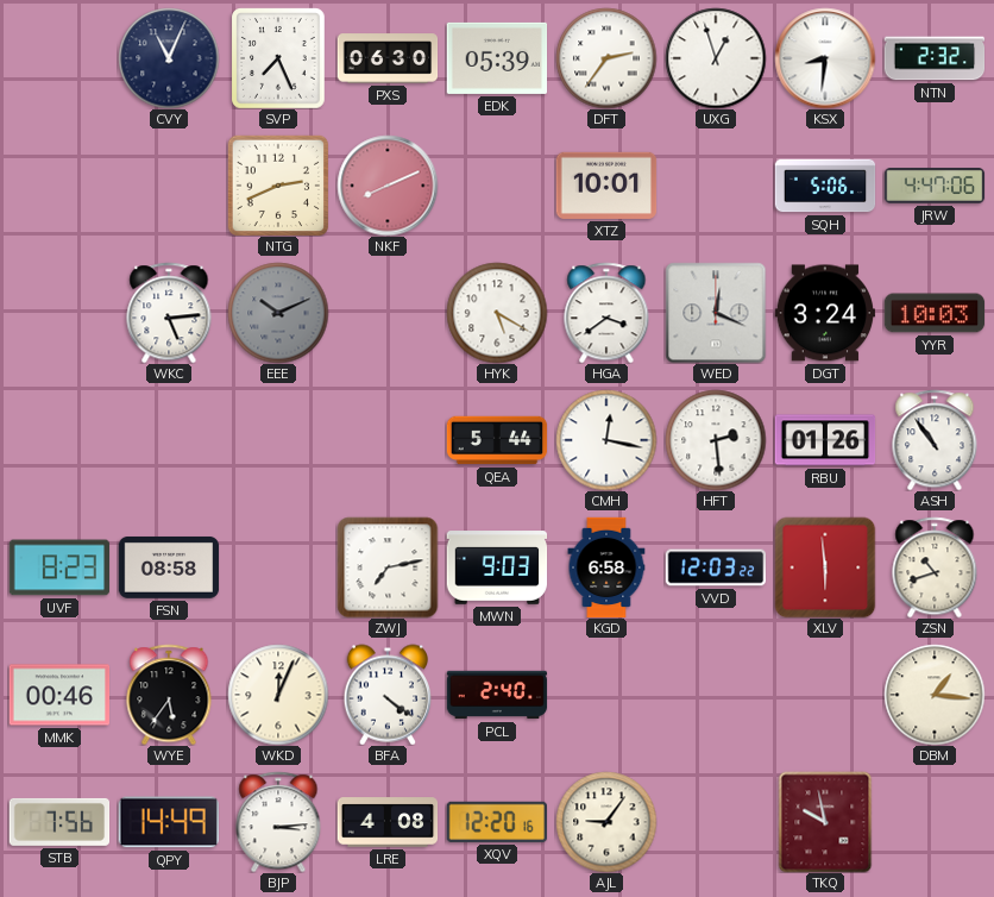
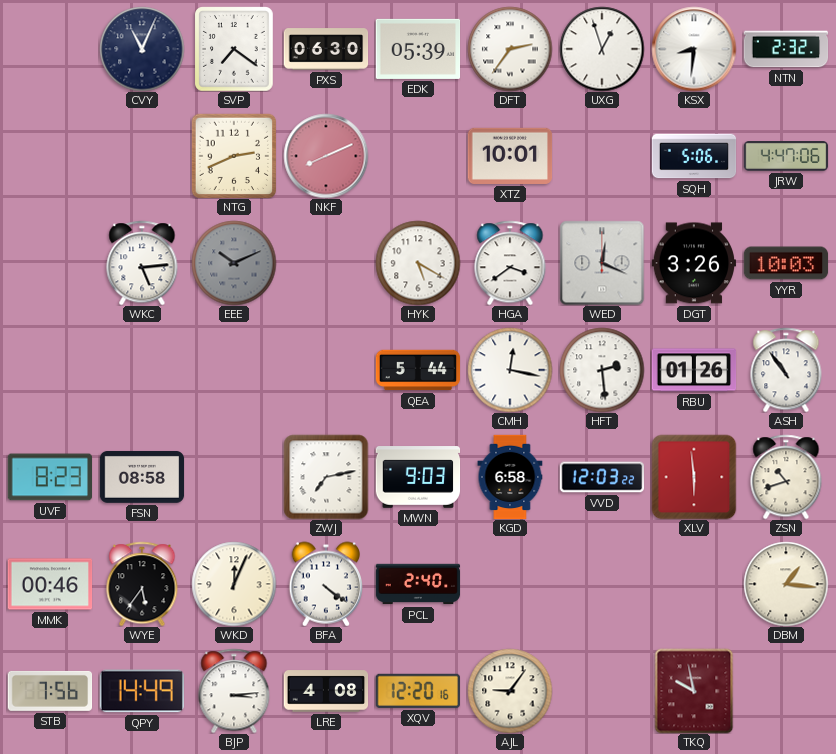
SVP: 7:26 -> 7:21 (234, 49)
DGT: 3:24 -> 3:26 (693, 263)
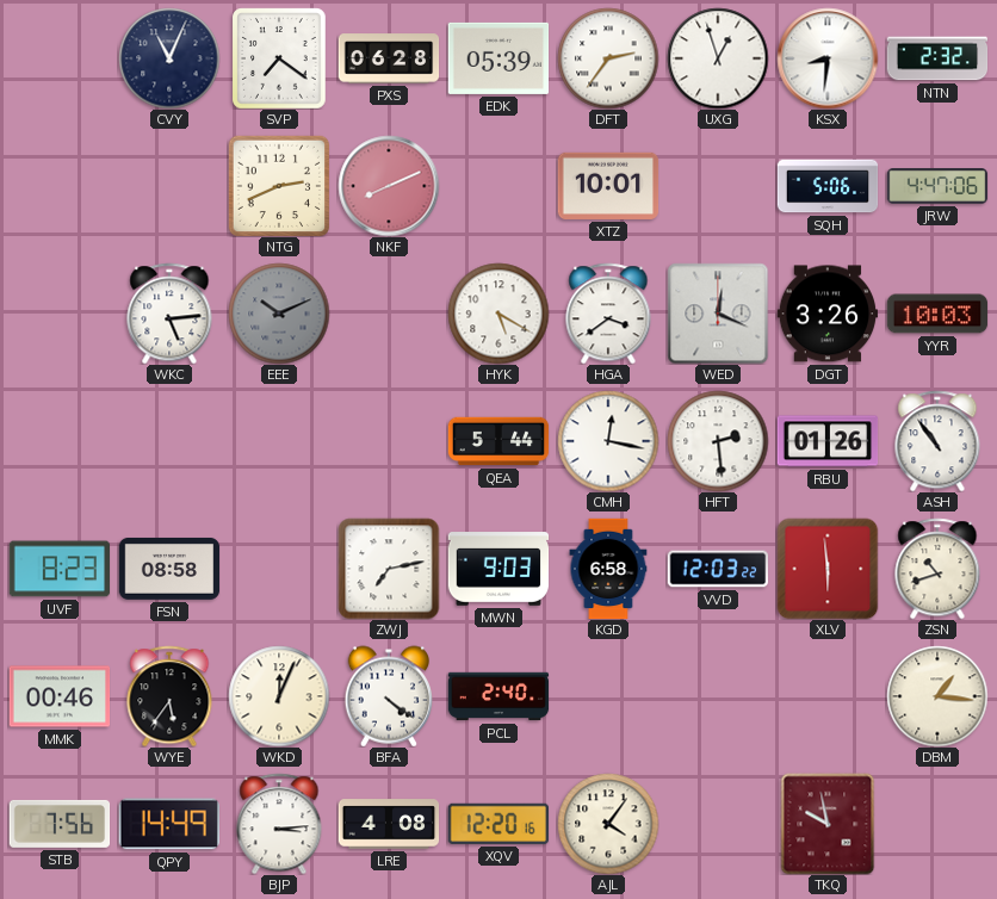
PXS: 06:30 -> 06:28 (389, 58)
AJL: 9:06 -> 4:06 (608, 824)
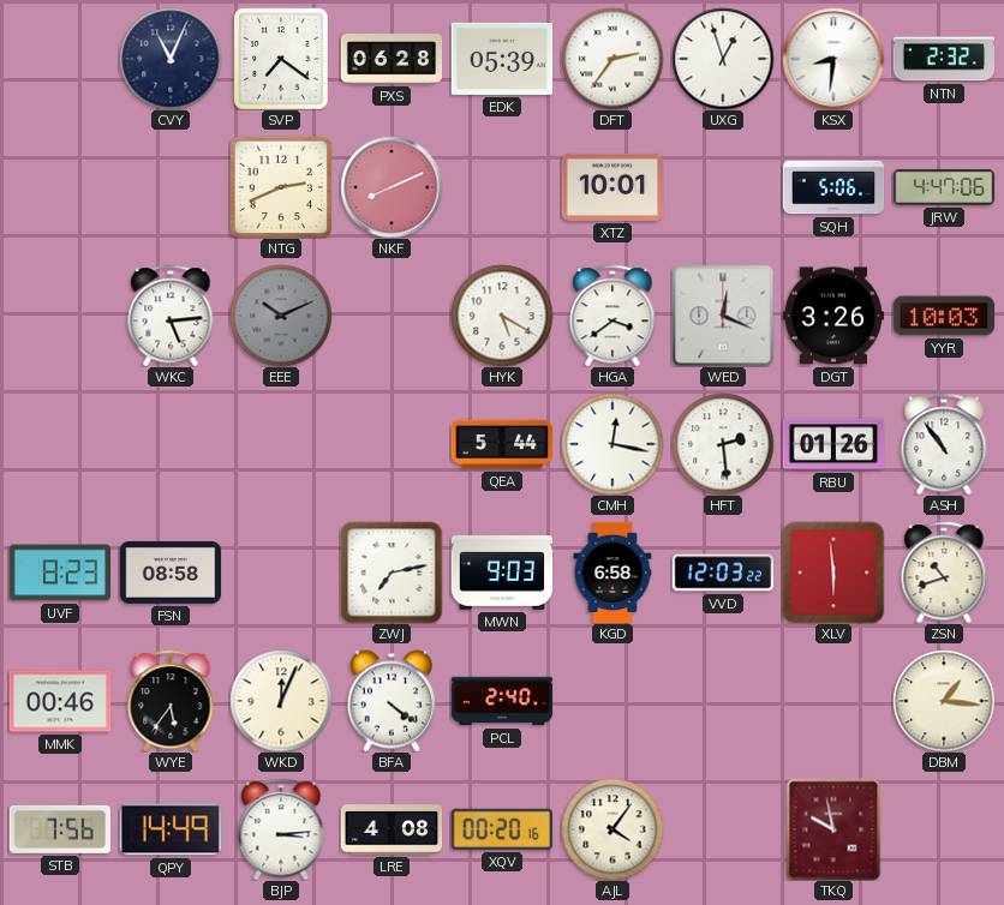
XQV: 12:20 -> 00:20 (501, 829)
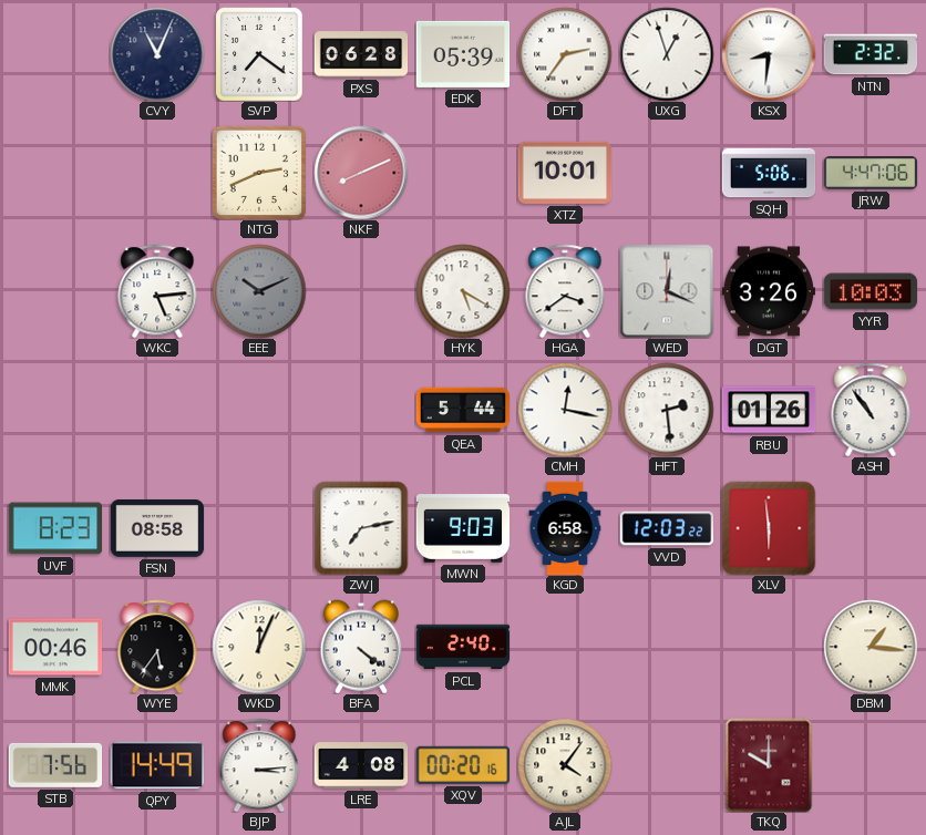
ZSN: 10:42 -> none (944, 573)
TKQ: 9:58 -> 10:00 (769, 765)
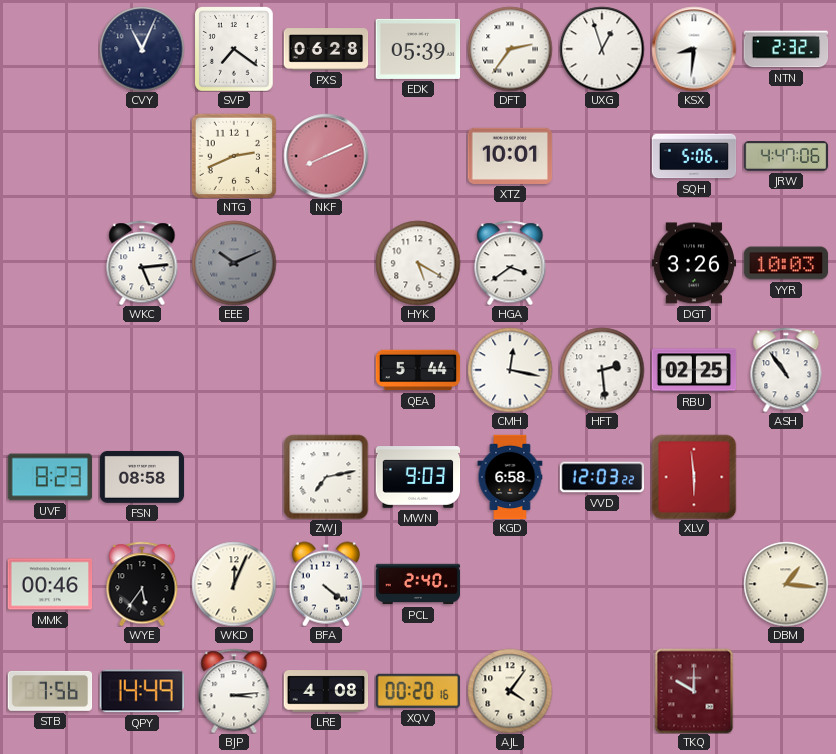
WED: 12:19 -> none (667, 291)
RBU: 01:26 -> 02:25 (694, 370)
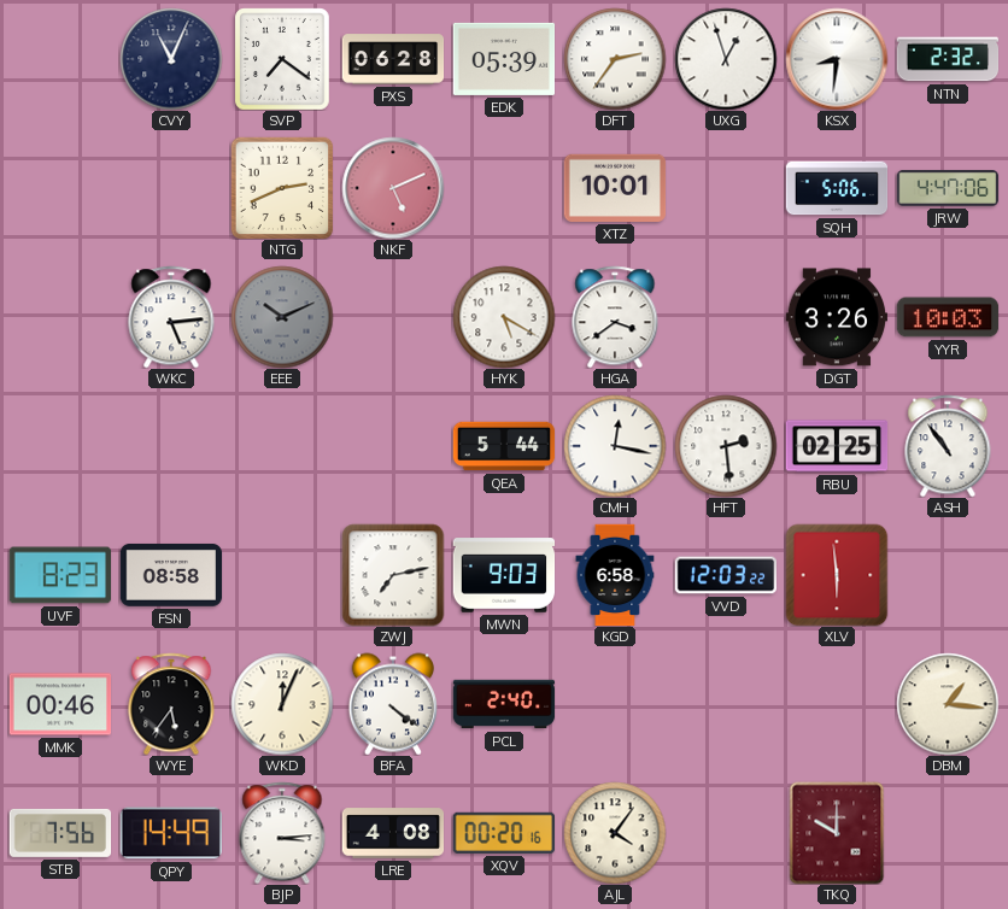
NKF: 8:11 -> 5:11 (393, 188)
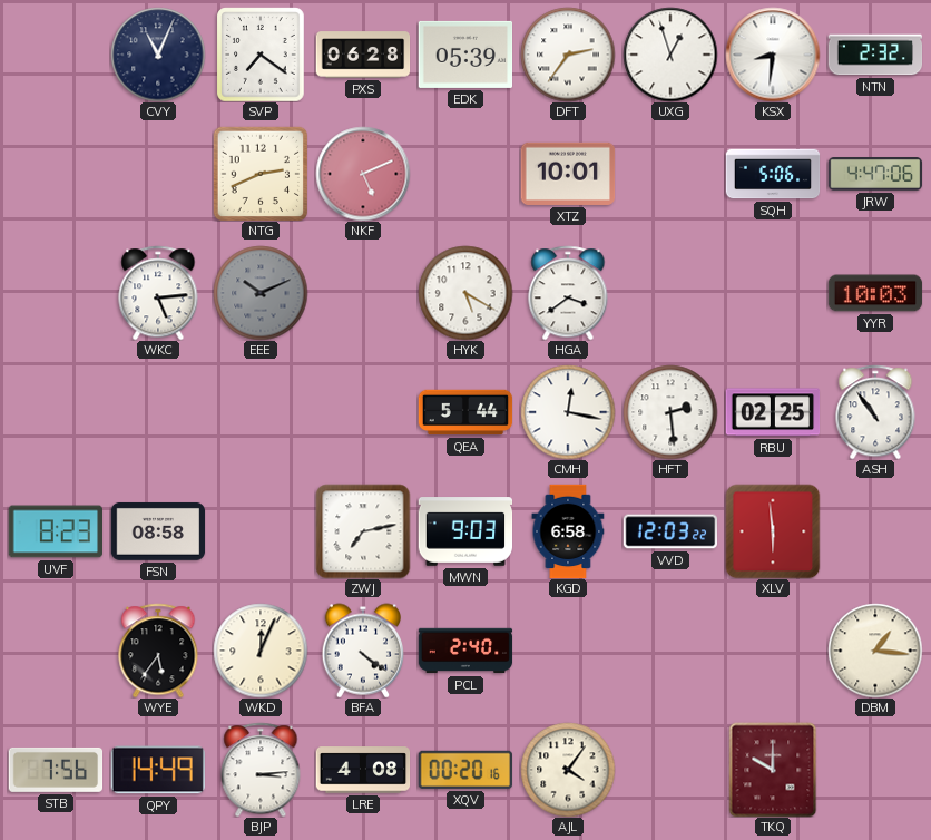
DGT: 3:26 -> none (836, 317)
MMK: 00:46 -> none (60, 704)
